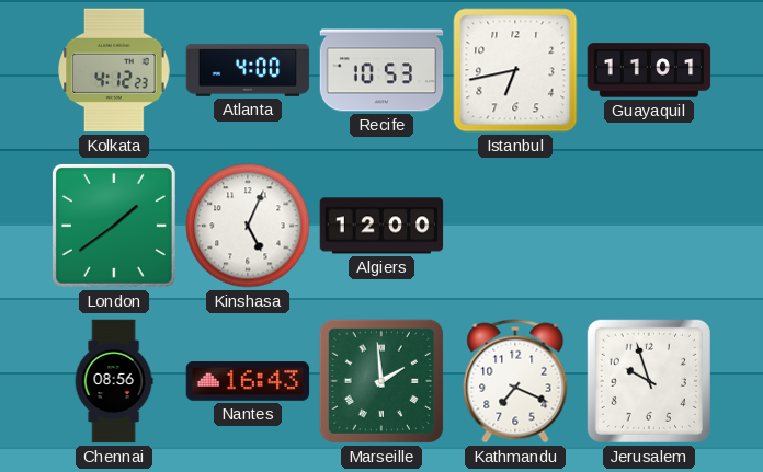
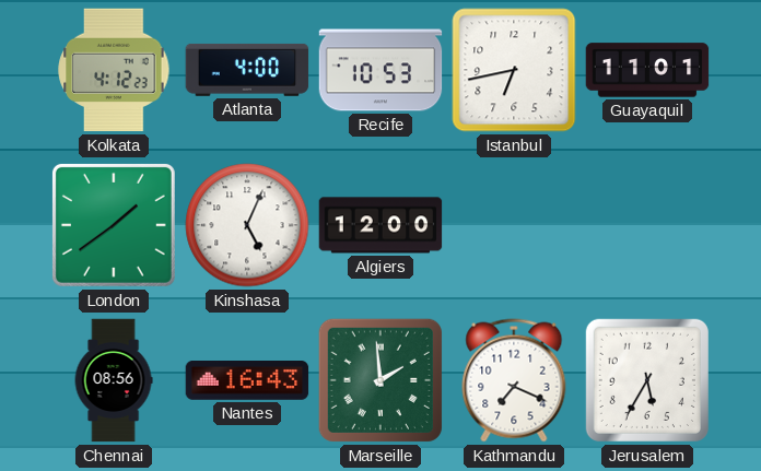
Jerusalem: 9:57 -> 5:35 (647, 380)
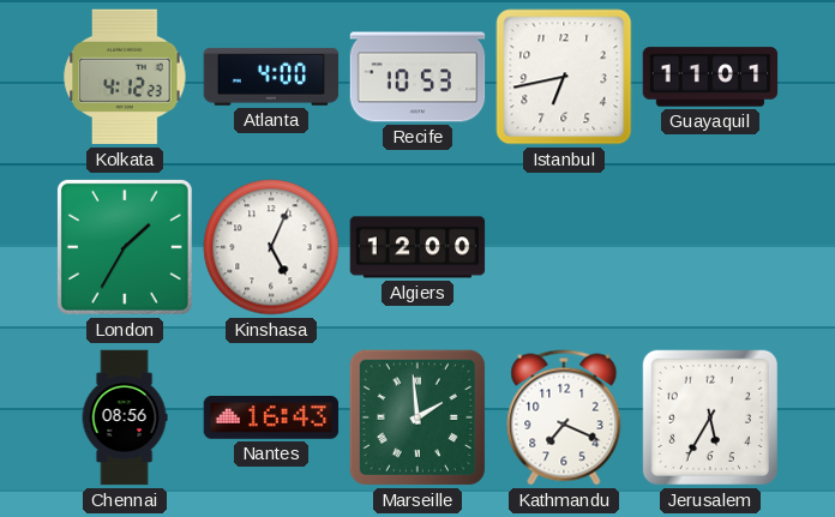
London: 1:39 -> 1:35 (125, 247)
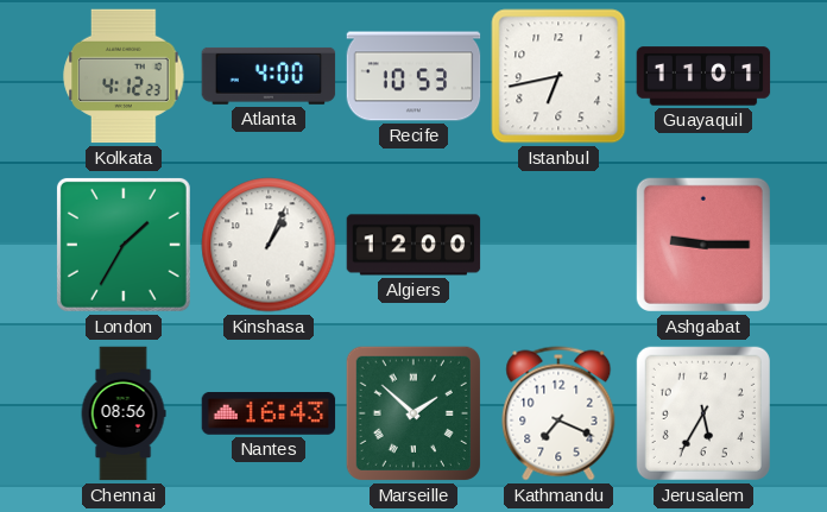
Kinshasa: 5:04 -> 1:04 (269, 245)
Ashgabat: none -> 9:15 (703, 245)
Marseille: 1:59 -> 1:52 (414, 413)
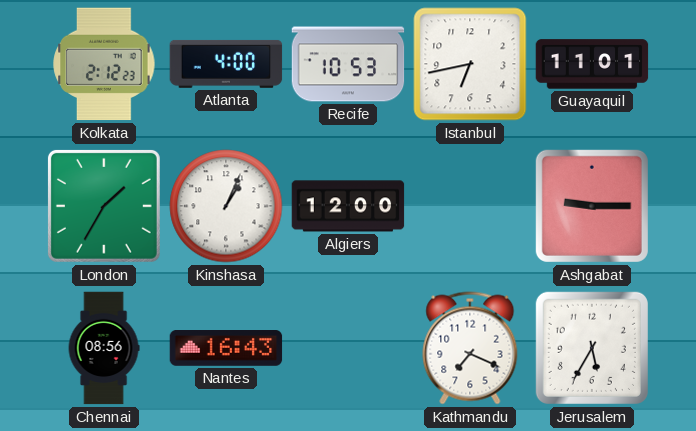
Kolkata: 4:12 -> 2:12 (104, 64)
Marseille: 1:52 -> none (414, 413)
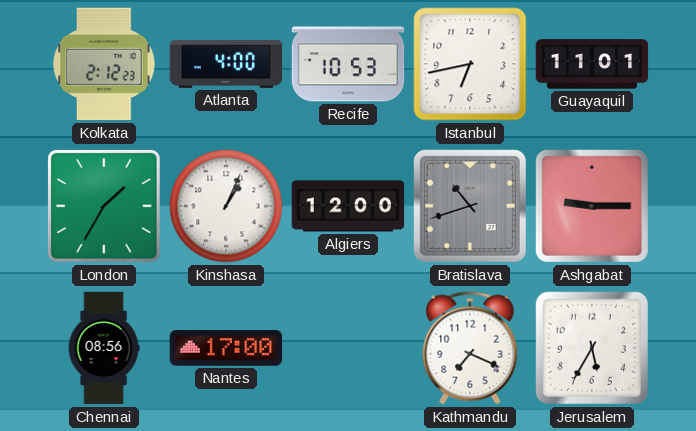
Bratislava: none -> 10:42 (470, 206)
Nantes: 16:43 -> 17:00 (226, 349)
